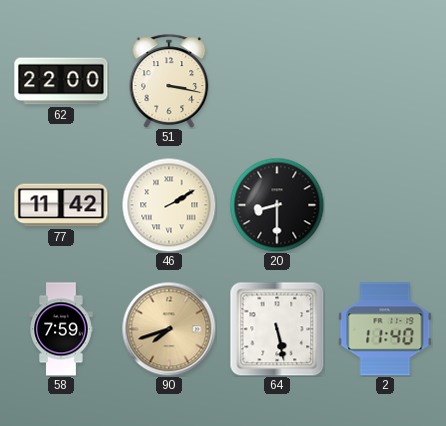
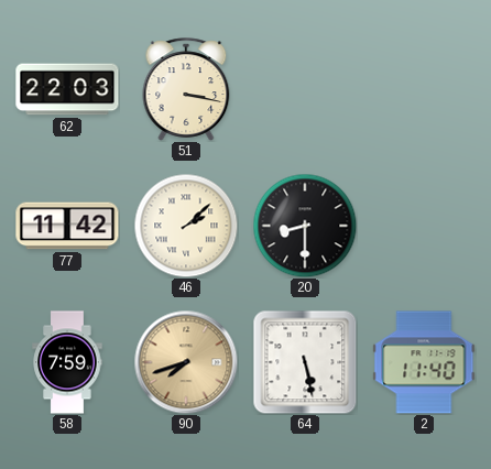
62: 22:00 -> 22:03 (67, 89)
46: 2:10 -> 2:08 (186, 226)
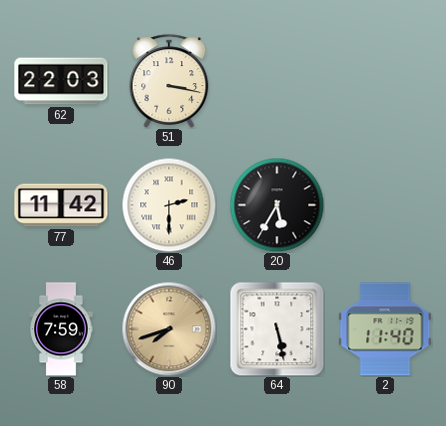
46: 2:08 -> 2:30 (169, 205)
20: 8:30 -> 5:35 (277, 205)
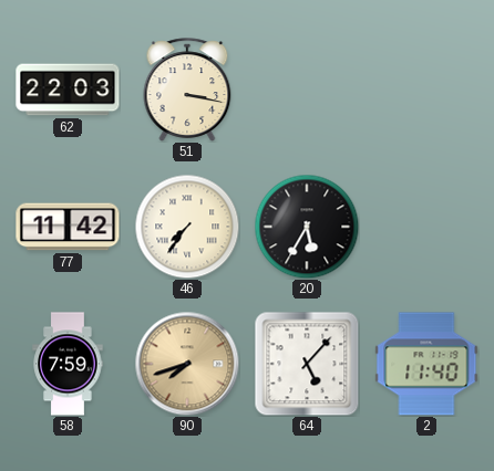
46: 2:30 -> 7:36 (187, 227)
64: 5:28 -> 5:07 (307, 364)
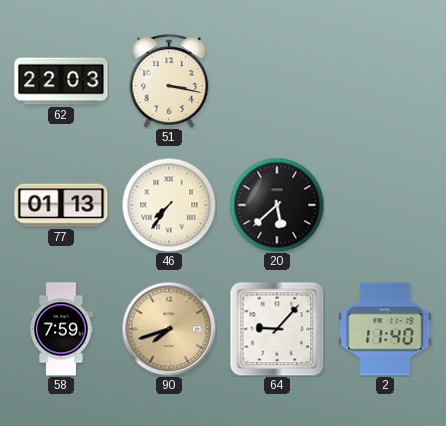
77: 11:42 -> 01:13 (61, 205)
20: 5:35 -> 5:38 (277, 205)
64: 5:07 -> 9:07 (277, 329)
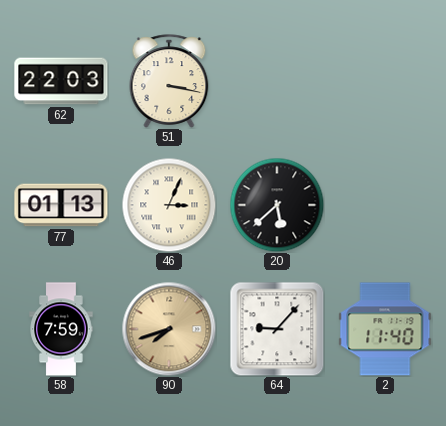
46: 7:36 -> 3:04 (169, 205)
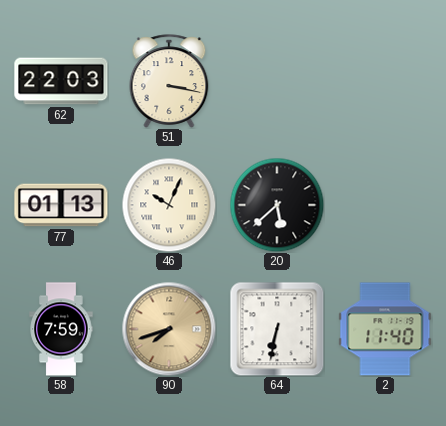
46: 3:04 -> 10:04 (169, 205)
64: 9:07 -> 6:32 (277, 329)
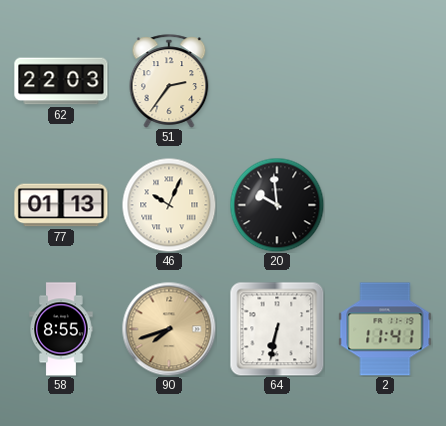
51: 3:17 -> 2:36 (169, 81)
20: 5:38 -> 9:59 (277, 205)
58: 7:59 -> 8:55 (61, 329)
2: 11:40 -> 11:41 (385, 329)
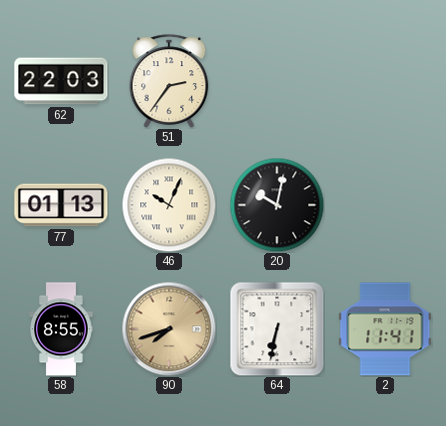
20: 9:59 -> 10:02 (277, 205)
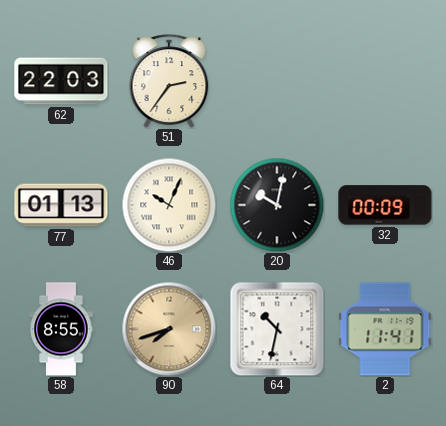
32: none -> 00:09 (385, 205)
64: 6:32 -> 10:32 (277, 329)
